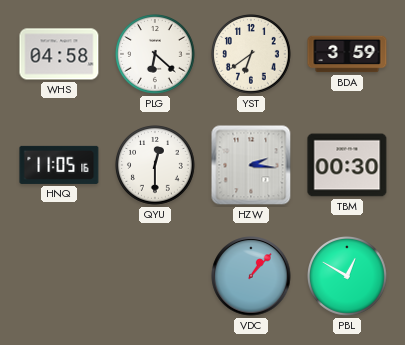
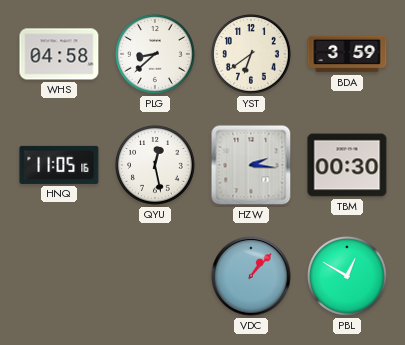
PLG: 6:22 -> 8:38 (156, 55)
QYU: 12:30 -> 12:28 (156, 166)
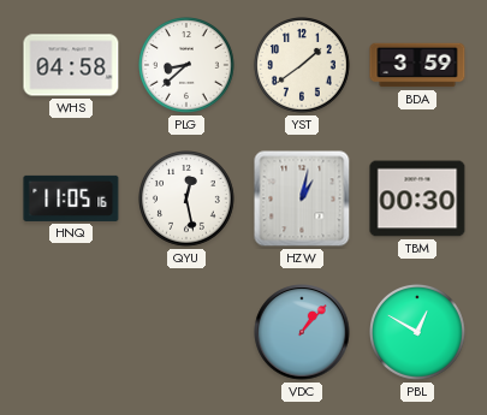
YST: 6:39 -> 1:39 (303, 66)
HZW: 2:16 -> 1:02 (302, 198)
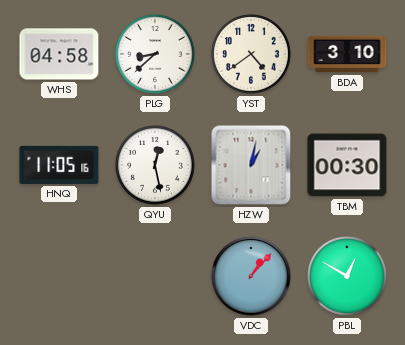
YST: 1:39 -> 4:39 (252, 55)
BDA: 3:59 -> 3:10 (347, 54)
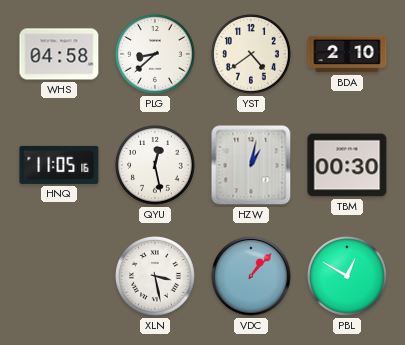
BDA: 3:10 -> 2:10 (347, 54)
XLN: none -> 3:28 (156, 277)
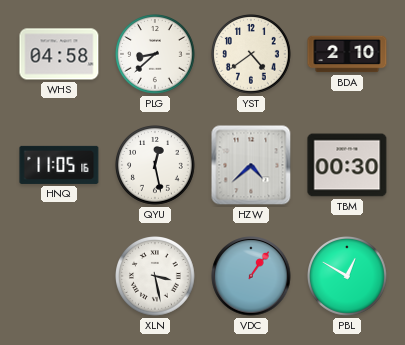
HZW: 1:02 -> 4:38 (251, 165)
VDC: 1:07 -> 1:06 (251, 276)
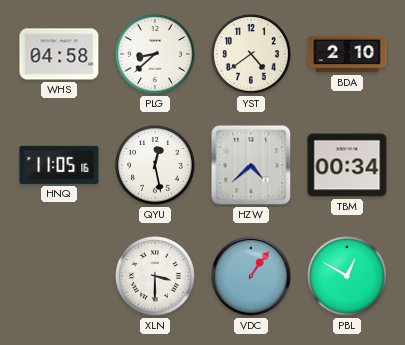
TBM: 00:30 -> 00:34 (347, 165)
XLN: 3:28 -> 3:30 (156, 277)
